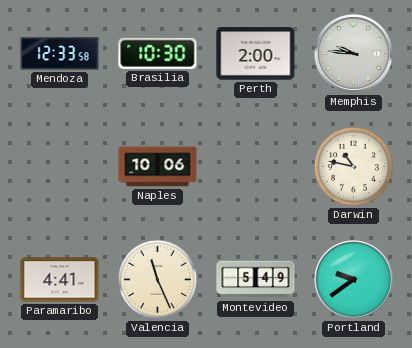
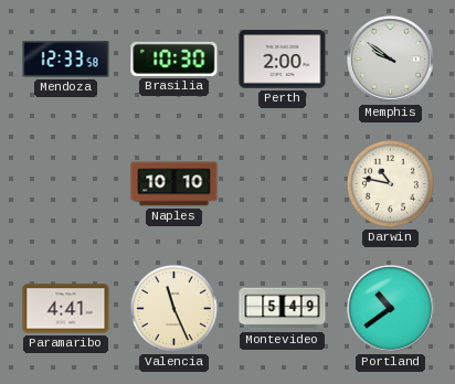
Memphis: 9:46 -> 9:51 (391, 60)
Naples: 10:06 -> 10:10 (174, 184)
Portland: 9:39 -> 10:39 (391, 309)
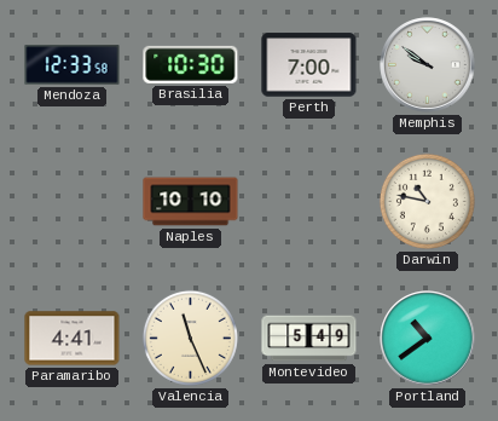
Perth: 2:00 -> 7:00 (309, 65)
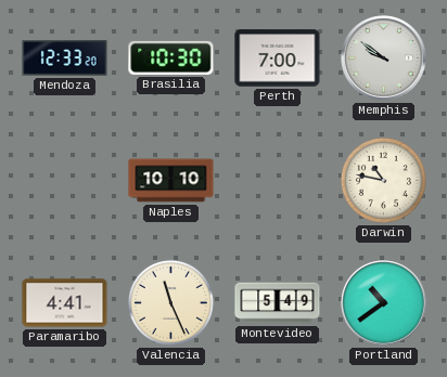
Mendoza: 12:33:58 -> 12:33:20 (65, 58)
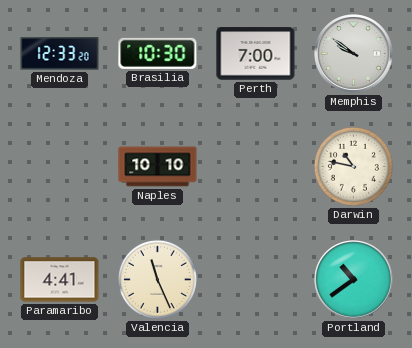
Montevideo: 5:49 -> none (278, 303)
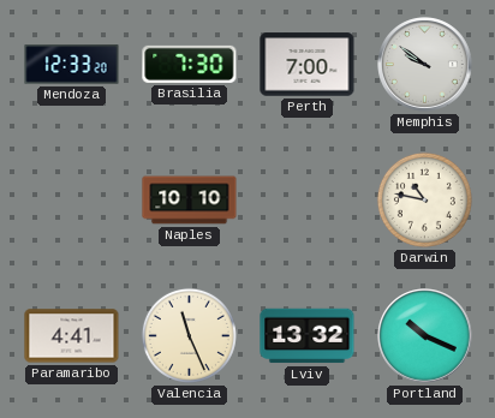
Brasilia: 10:30 -> 7:30 (190, 64)
Lviv: none -> 13:32 (308, 336)
Portland: 10:39 -> 10:19 (425, 336)
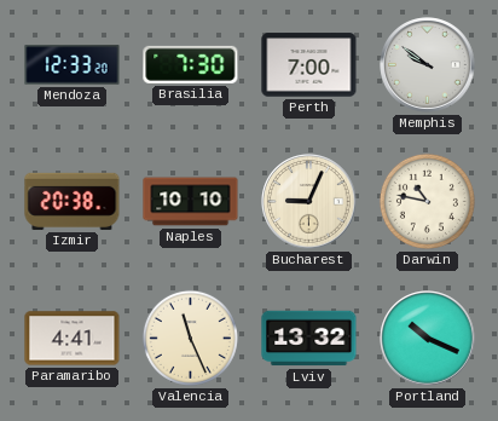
Izmir: none -> 20:38 (73, 201)
Bucharest: none -> 9:04 (309, 202)
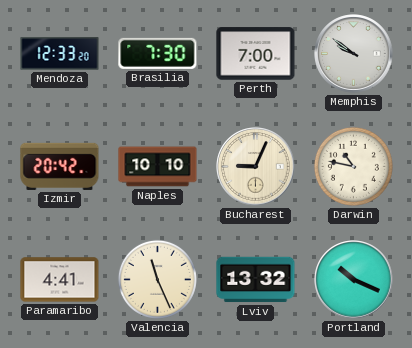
Izmir: 20:38 -> 20:42 (60, 166)
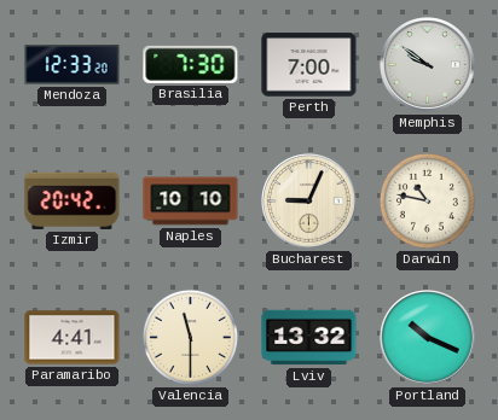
Valencia: 11:26 -> 11:30 (190, 337)
